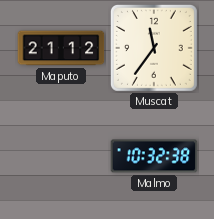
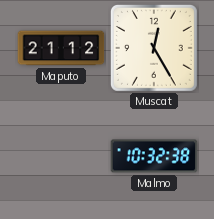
Muscat: 11:36 -> 12:25 (154, 48)
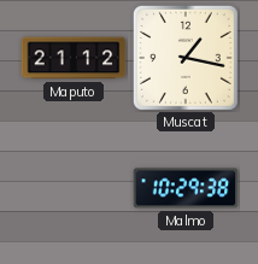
Muscat: 12:25 -> 1:17 (186, 58)
Malmo: 10:32 -> 10:29 (186, 188)
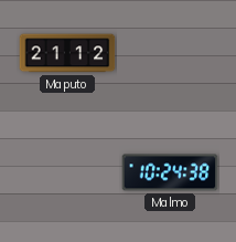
Muscat: 1:17 -> none (186, 58)
Malmo: 10:29 -> 10:24 (170, 172)
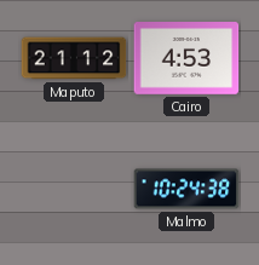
Cairo: none -> 4:53 (186, 59)
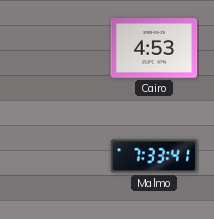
Maputo: 21:12 -> none (74, 58)
Malmo: 10:24 -> 7:33 (154, 156)
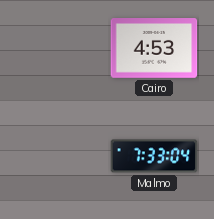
Malmo: 7:33:41 -> 7:33:04 (154, 156)
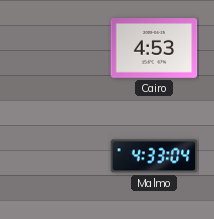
Malmo: 7:33 -> 4:33 (154, 156)
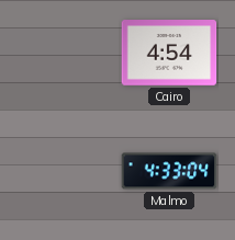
Cairo: 4:53 -> 4:54 (169, 54)
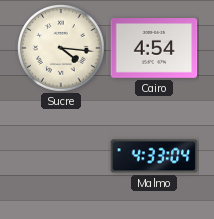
Sucre: none -> 4:16 (61, 48)
